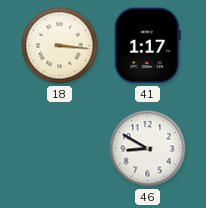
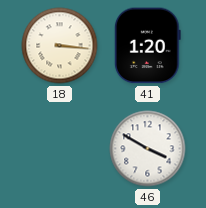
41: 1:17 -> 1:20 (147, 46)
46: 8:50 -> 3:50 (148, 149)
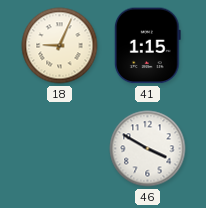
18: 3:16 -> 9:04 (60, 46)
41: 1:20 -> 1:15 (147, 46)
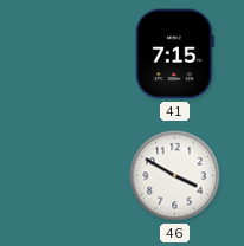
18: 9:04 -> none (60, 46)
41: 1:15 -> 7:15 (174, 54)
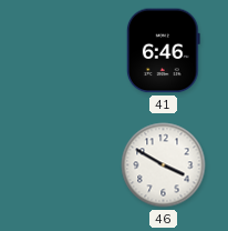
41: 7:15 -> 6:46 (163, 51)
